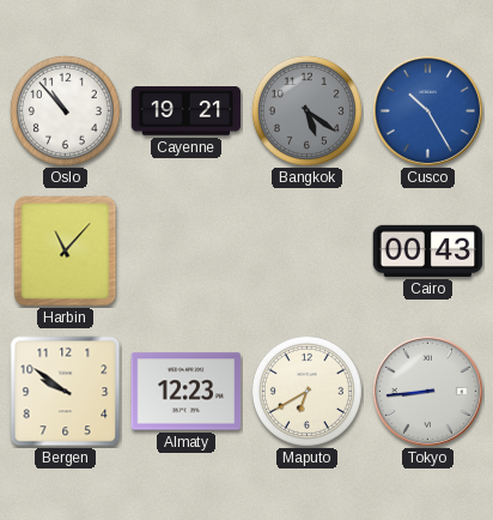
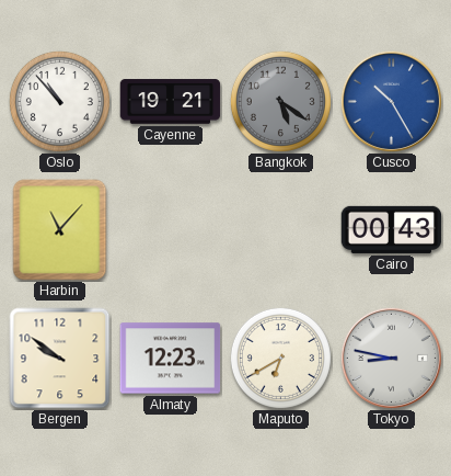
Tokyo: 8:44 -> 8:47 (391, 358)
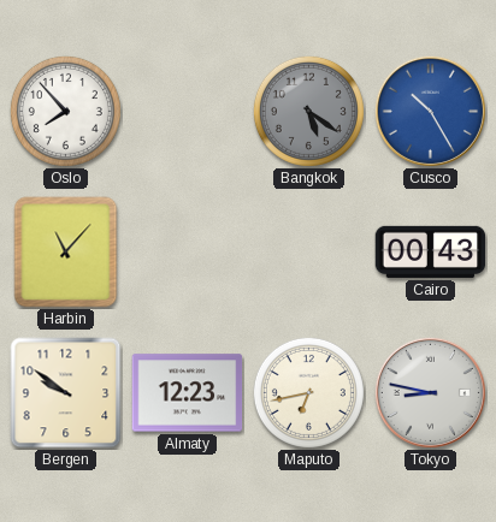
Oslo: 10:53 -> 7:53 (65, 111)
Cayenne: 19:21 -> none (171, 102)
Maputo: 6:40 -> 6:43 (308, 392)
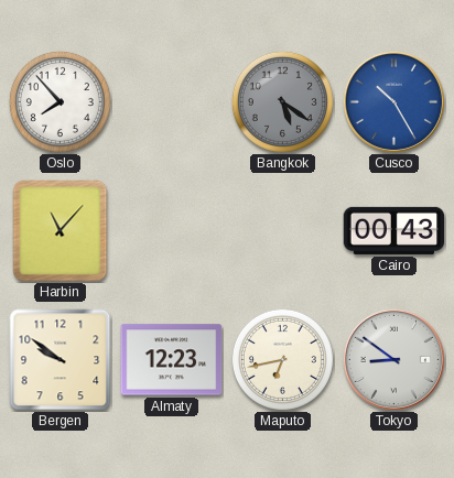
Tokyo: 8:47 -> 8:51 (393, 359)
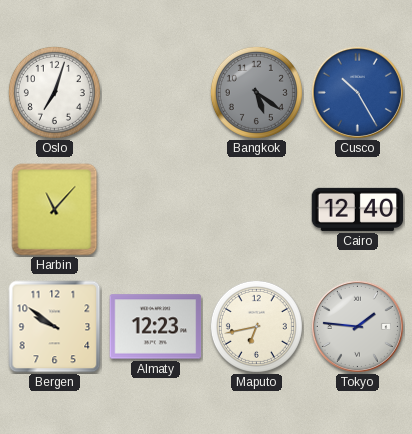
Oslo: 7:53 -> 7:03 (54, 92)
Cairo: 00:43 -> 12:40 (358, 209)
Tokyo: 8:51 -> 1:46 (357, 326)
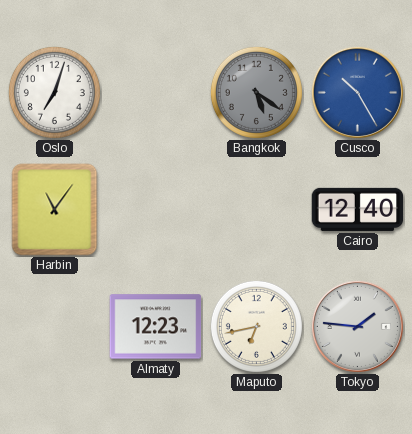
Harbin: 11:07 -> 11:06 (55, 210)
Bergen: 9:51 -> none (55, 327)
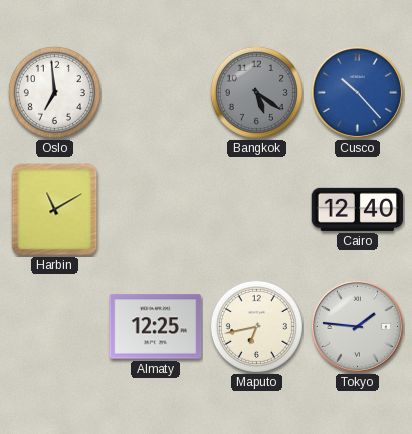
Oslo: 7:03 -> 6:59 (54, 92)
Cusco: 10:25 -> 10:23 (357, 92)
Harbin: 11:06 -> 11:10 (55, 210)
Almaty: 12:23 -> 12:25 (156, 327)
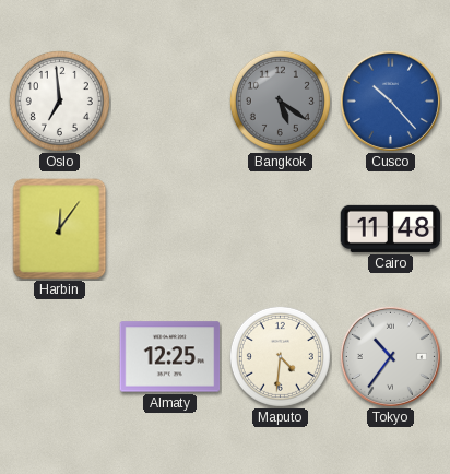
Harbin: 11:10 -> 12:06 (60, 229)
Cairo: 12:40 -> 11:48 (391, 228)
Maputo: 6:43 -> 4:31 (280, 356)
Tokyo: 1:46 -> 10:36 (390, 356)
